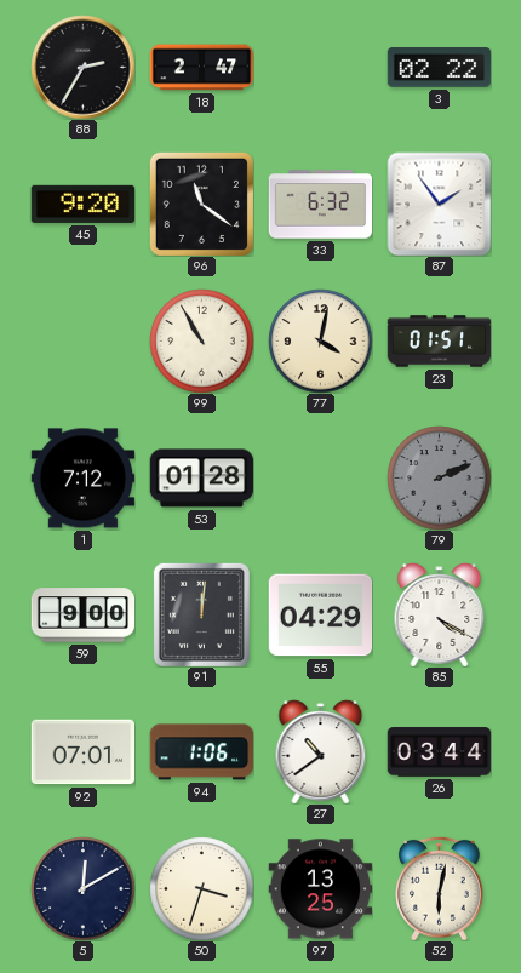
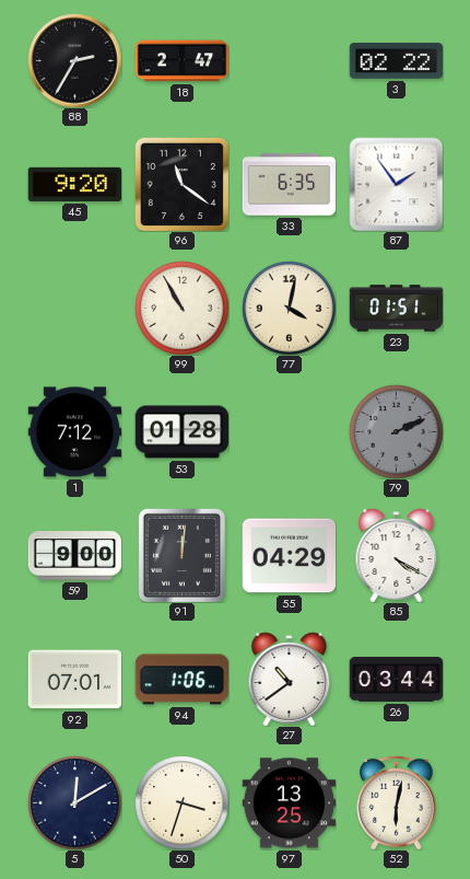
33: 6:32 -> 6:35 (289, 185)
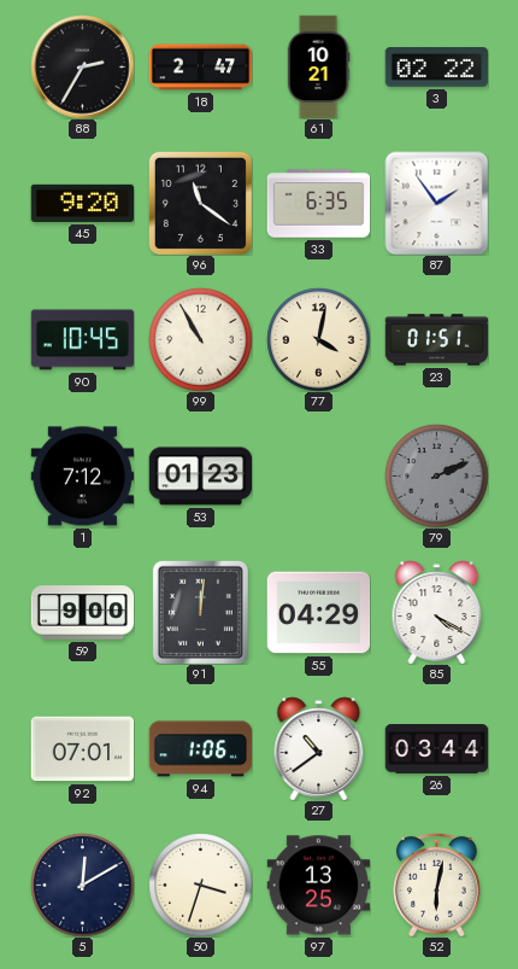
61: none -> 10:21 (318, 66)
90: none -> 10:45 (82, 340)
53: 01:28 -> 01:23 (200, 477)
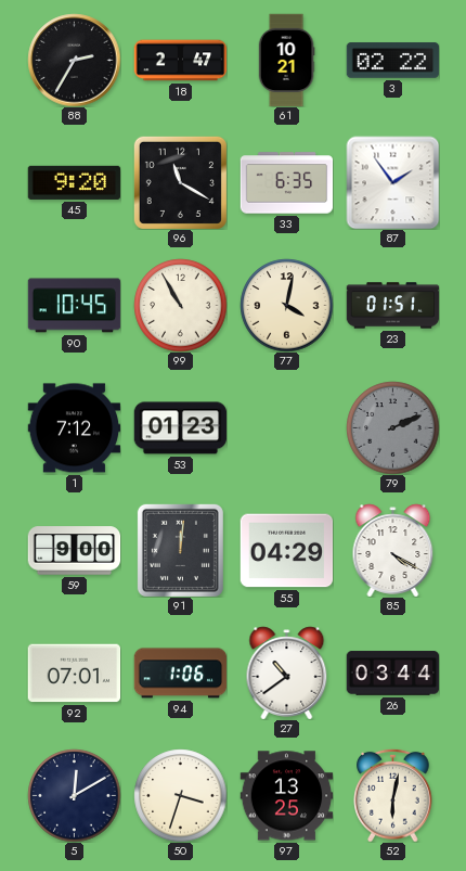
96: 11:21 -> 11:20 (180, 182)
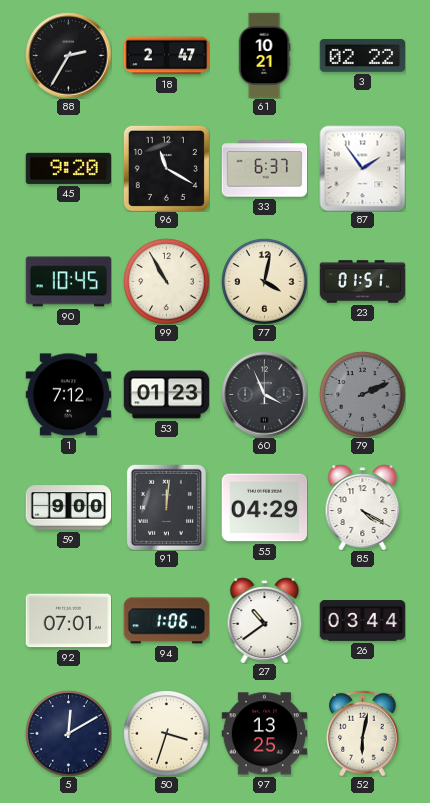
33: 6:35 -> 6:37 (264, 169)
60: none -> 3:56 (264, 394)
